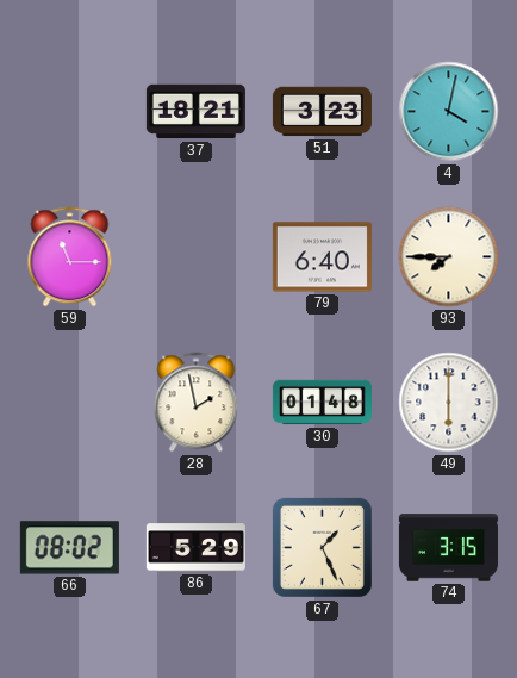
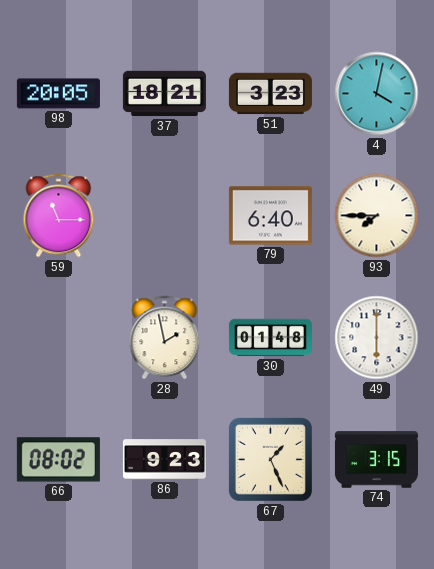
98: none -> 20:05 (58, 94)
86: 5:29 -> 9:23 (164, 460)
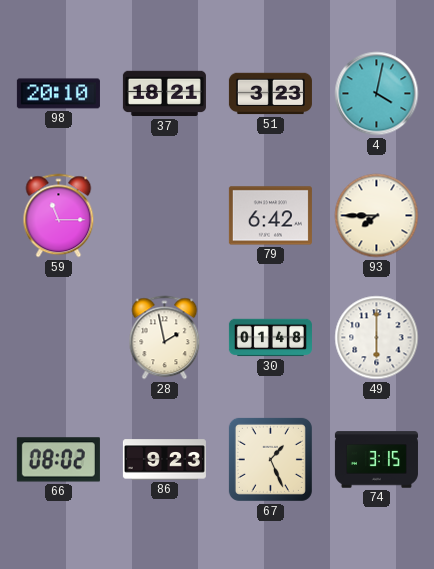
98: 20:05 -> 20:10 (58, 94)
79: 6:40 -> 6:42 (270, 216)
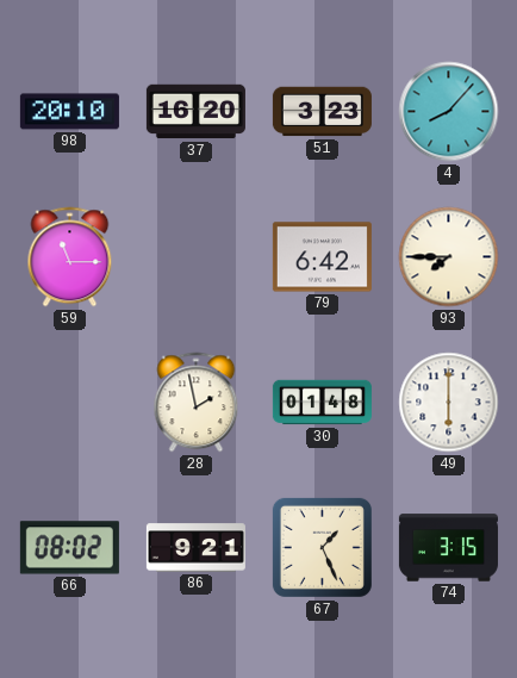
37: 18:21 -> 16:20 (195, 112)
4: 4:02 -> 8:07 (449, 112)
86: 9:23 -> 9:21 (195, 548)
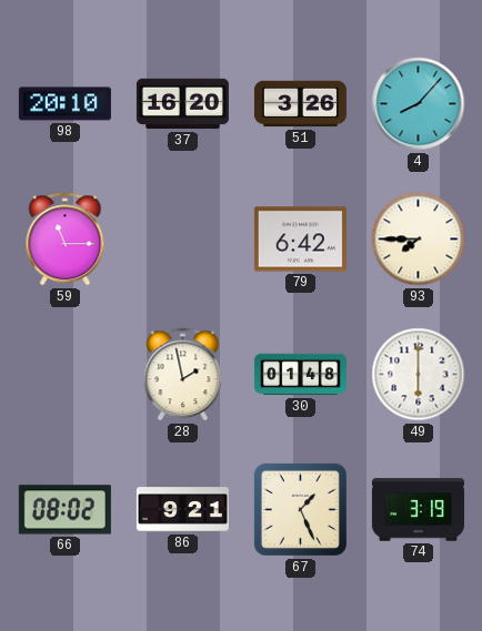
51: 3:23 -> 3:26 (300, 104)
74: 3:15 -> 3:19 (418, 510)
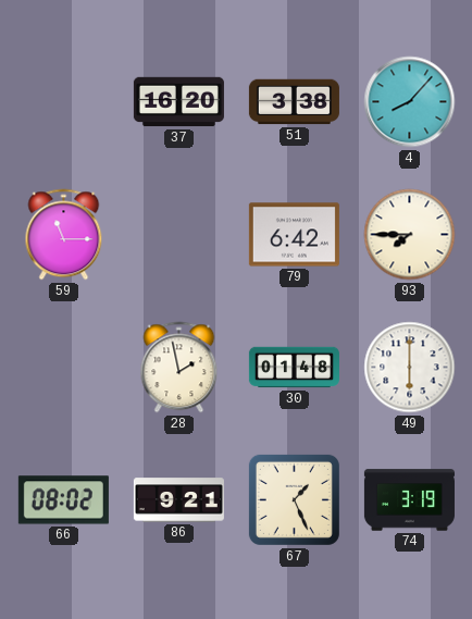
98: 20:10 -> none (64, 104)
51: 3:26 -> 3:38 (294, 102)
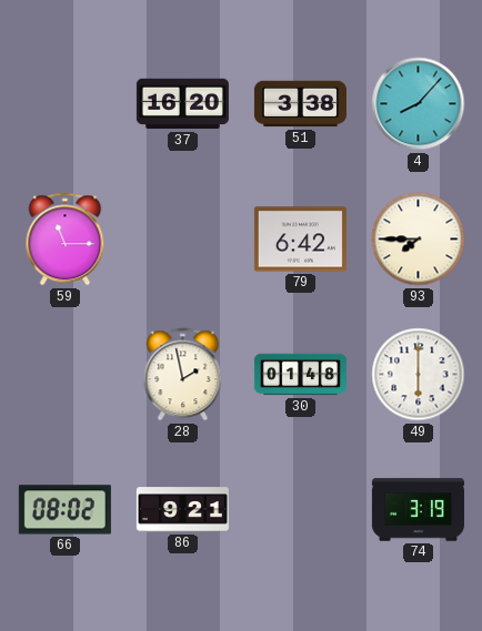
67: 1:26 -> none (294, 499)
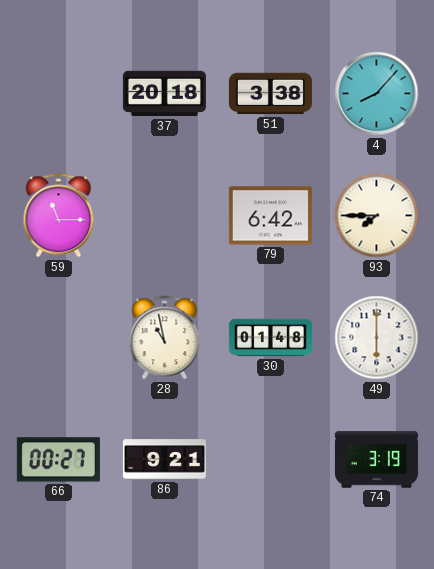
37: 16:20 -> 20:18 (164, 94)
28: 1:58 -> 10:58 (165, 338)
66: 08:02 -> 00:27 (58, 460)
